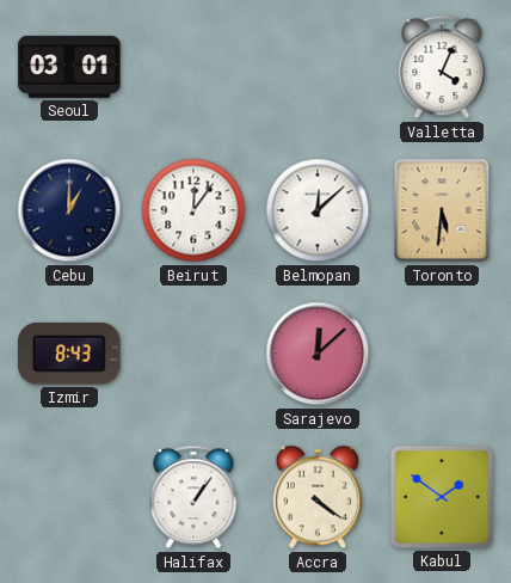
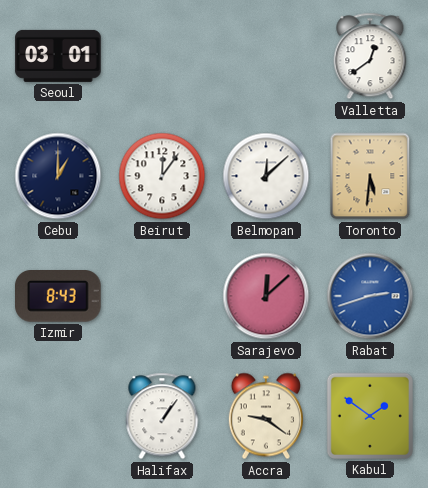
Valletta: 4:04 -> 12:39 (370, 56)
Rabat: none -> 2:42 (370, 296)
Accra: 4:21 -> 9:21 (266, 416)
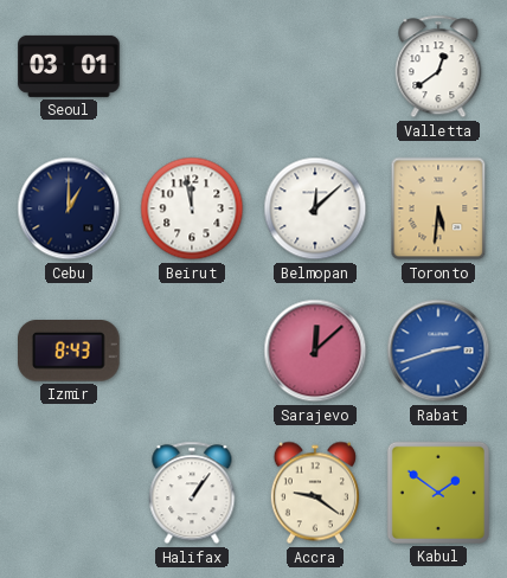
Beirut: 12:06 -> 11:58 (192, 208)
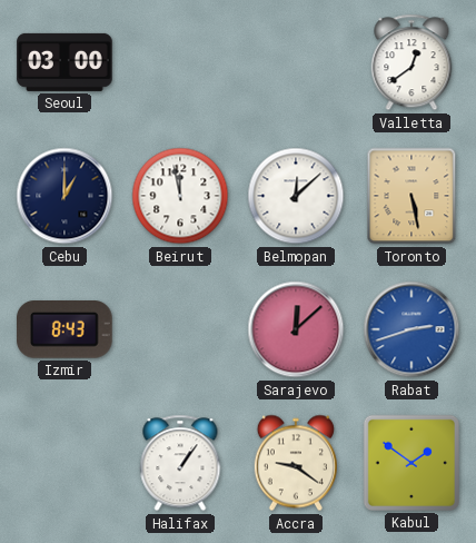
Seoul: 03:01 -> 03:00 (65, 62)
Toronto: 5:31 -> 5:28 (411, 196)
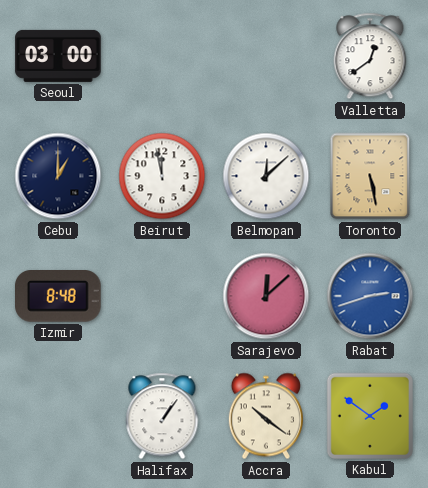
Izmir: 8:43 -> 8:48 (59, 297)
Accra: 9:21 -> 10:21 (266, 416)
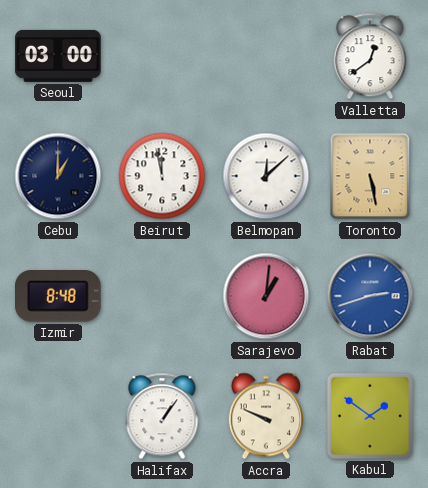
Sarajevo: 12:08 -> 1:01 (266, 296)
Accra: 10:21 -> 9:49 (266, 416)
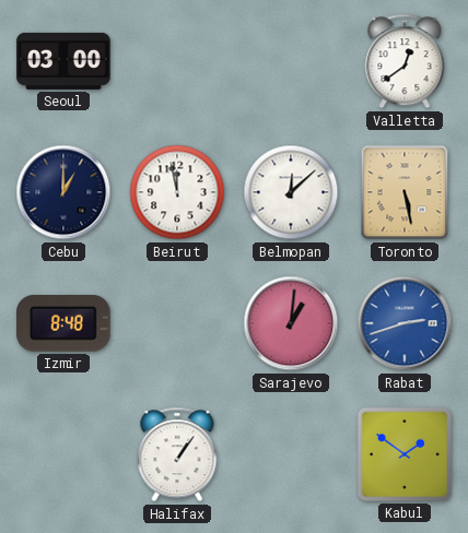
Accra: 9:49 -> none (266, 416)
